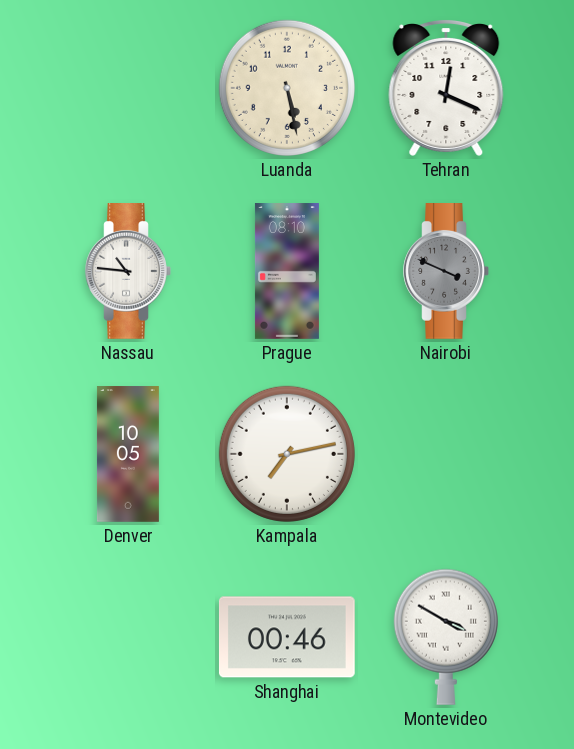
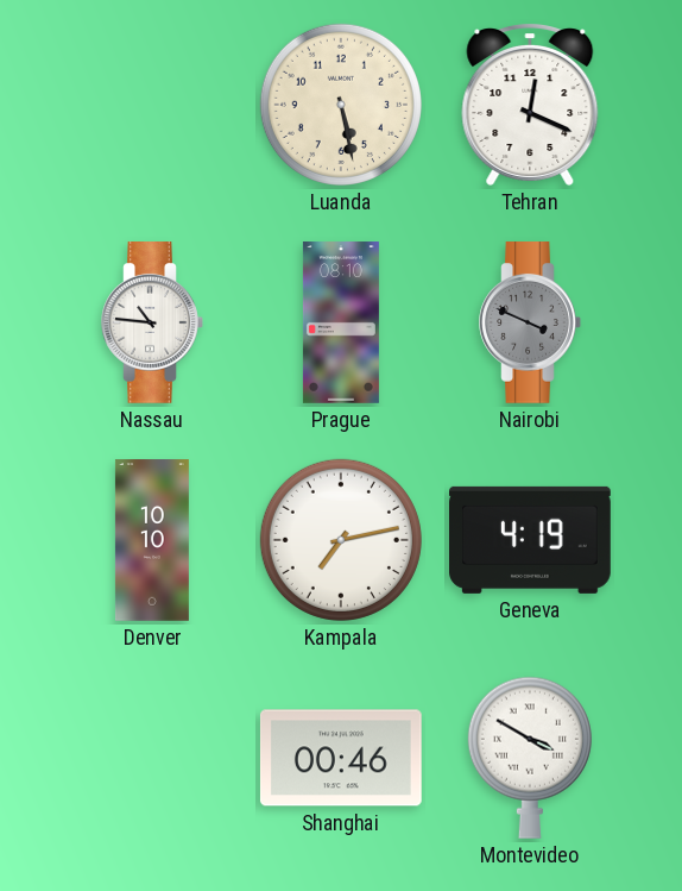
Denver: 10:05 -> 10:10 (152, 540)
Geneva: none -> 4:19 (531, 540)
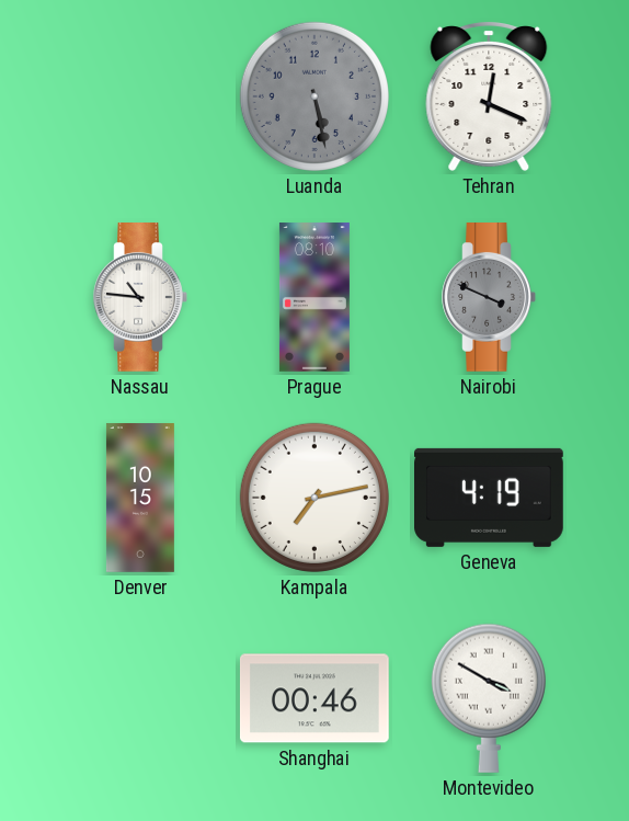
Luanda dial: cream -> grey (314, 96)
Denver: 10:10 -> 10:15 (140, 498)
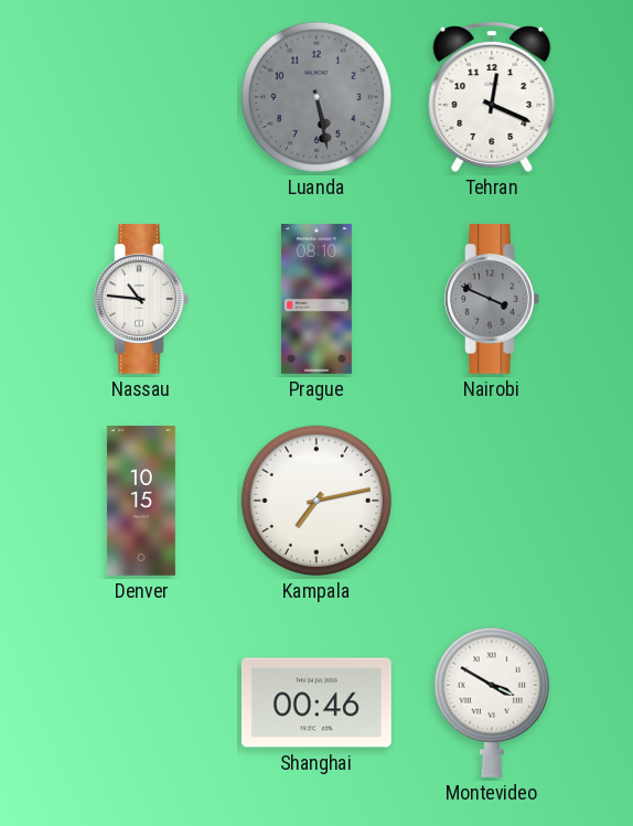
Geneva: 4:19 -> none (490, 498)
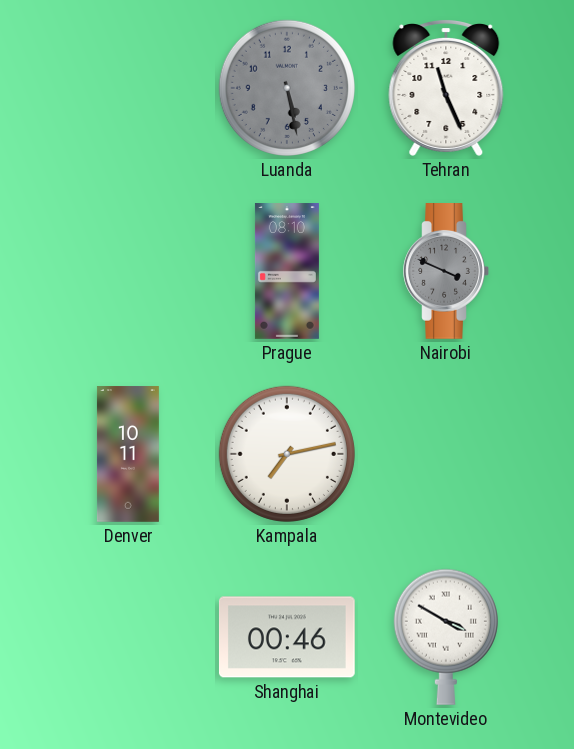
Tehran: 12:19 -> 11:26 (446, 88)
Nassau: 10:46 -> none (141, 300)
Denver: 10:15 -> 10:11 (128, 454)
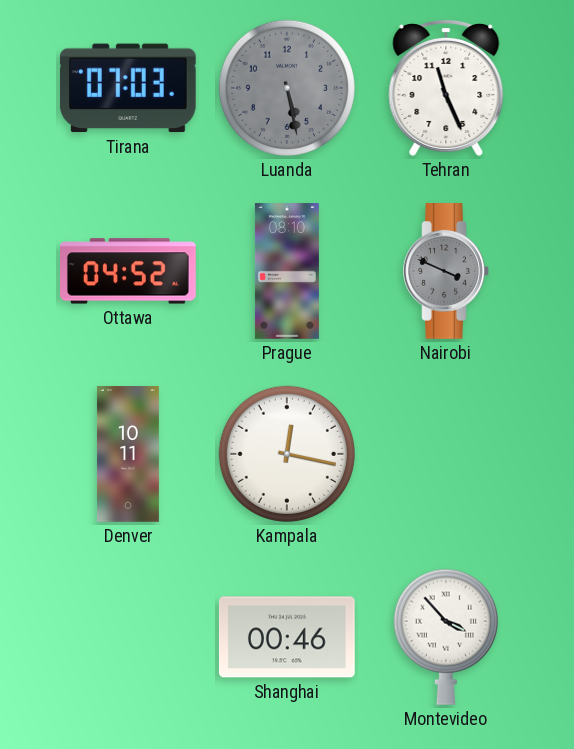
Tirana: none -> 07:03 (128, 88)
Ottawa: none -> 04:52 (129, 271)
Kampala: 7:13 -> 12:17 (287, 454)
Montevideo: 3:50 -> 3:53 (446, 637)
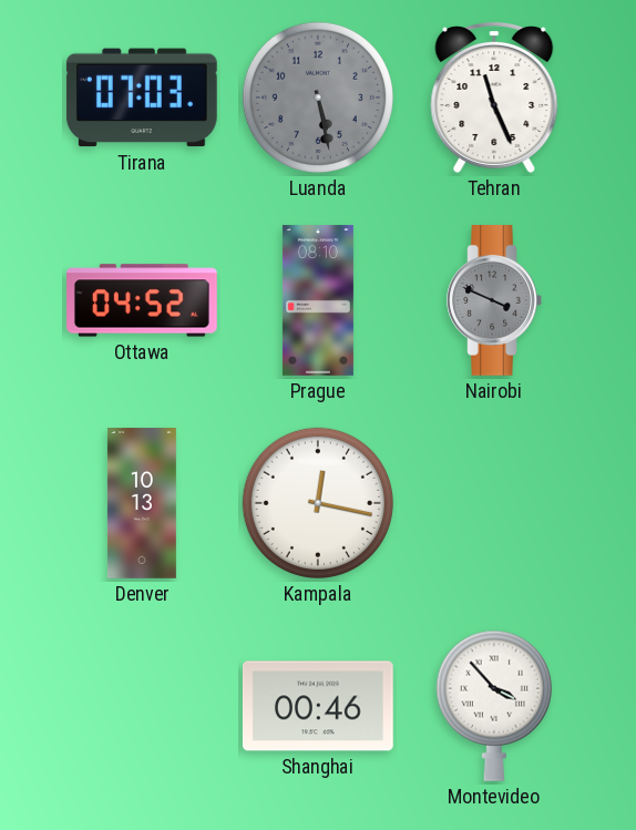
Denver: 10:11 -> 10:13 (142, 503)
